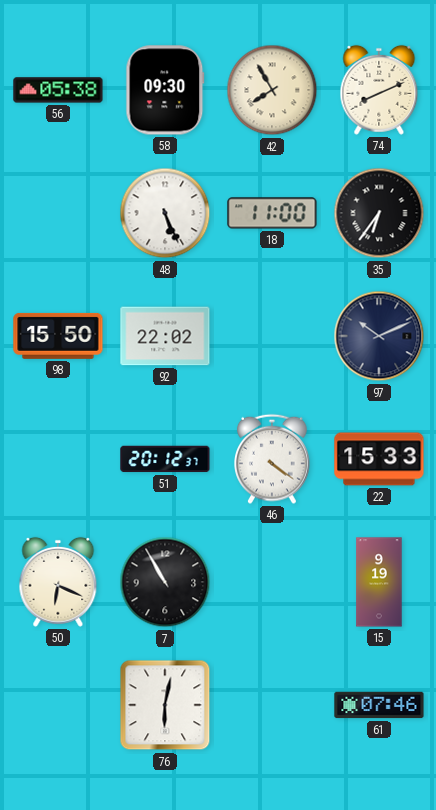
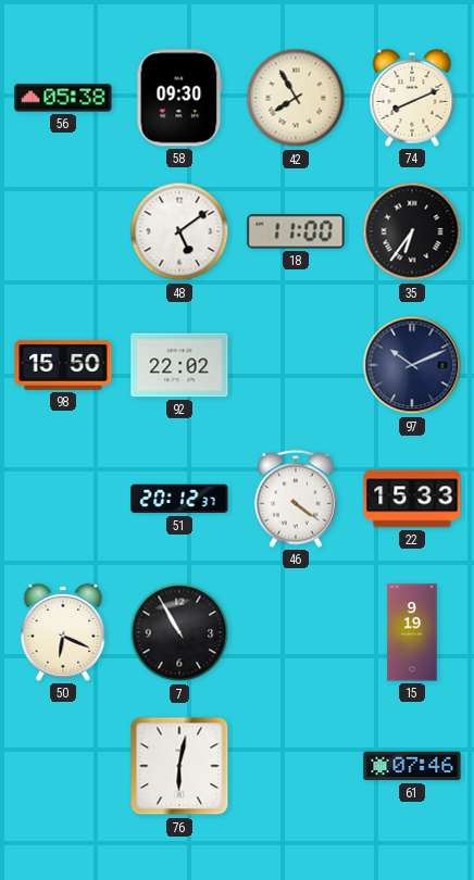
48: 5:26 -> 5:09 (179, 231)
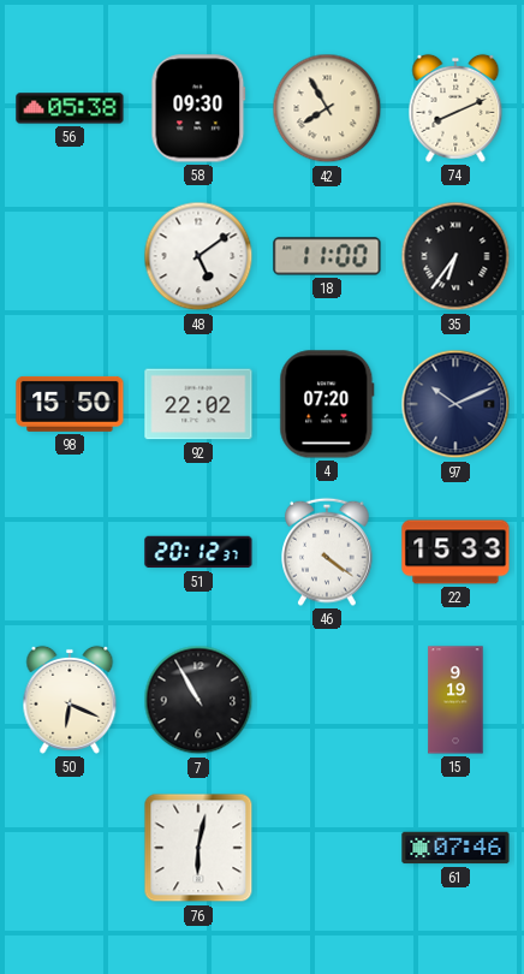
4: none -> 07:20 (327, 404)
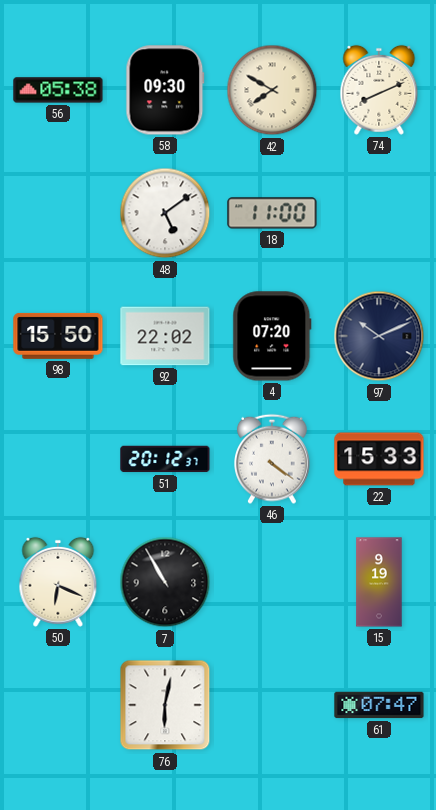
42: 7:55 -> 7:50 (272, 90)
35: 6:36 -> none (455, 256)
61: 07:46 -> 07:47 (379, 705)
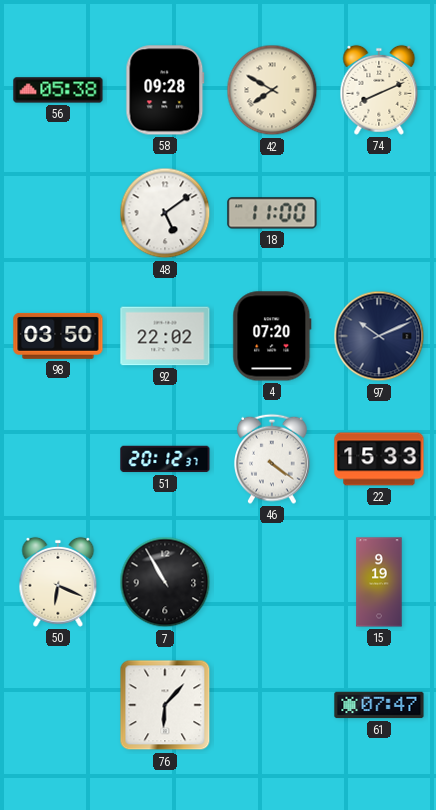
58: 09:30 -> 09:28 (165, 90)
98: 15:50 -> 03:50 (58, 336)
76: 6:02 -> 6:07 (165, 705)
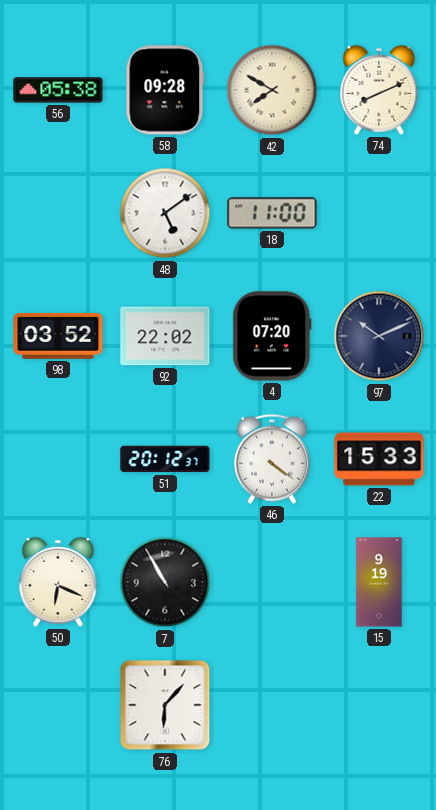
98: 03:50 -> 03:52 (58, 336)
61: 07:47 -> none (379, 705)
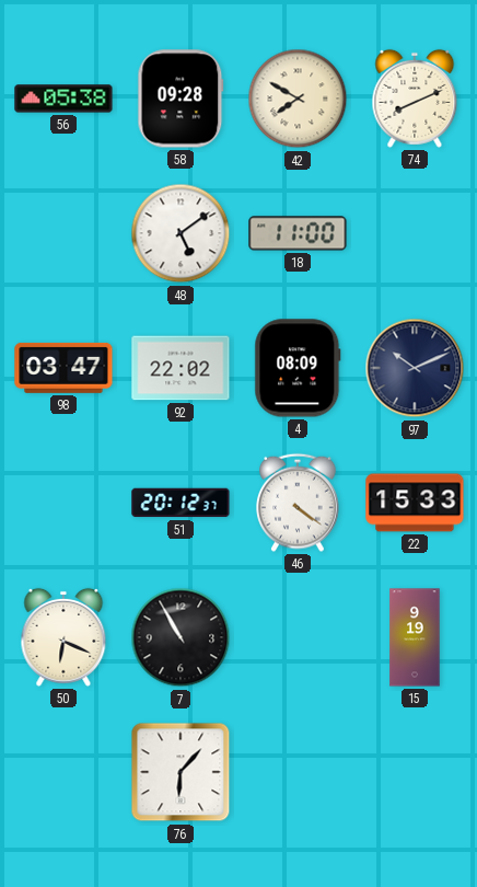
98: 03:52 -> 03:47 (63, 368)
4: 07:20 -> 08:09 (298, 368)
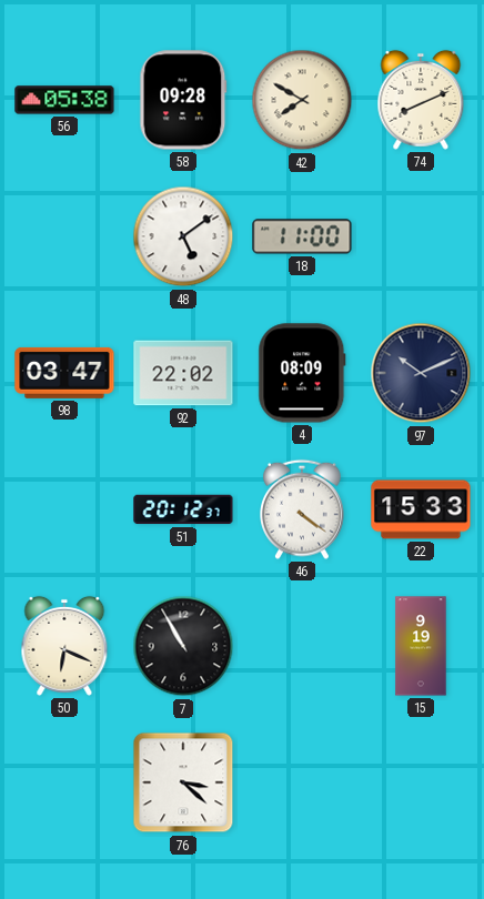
76: 6:07 -> 3:22 (183, 782)
